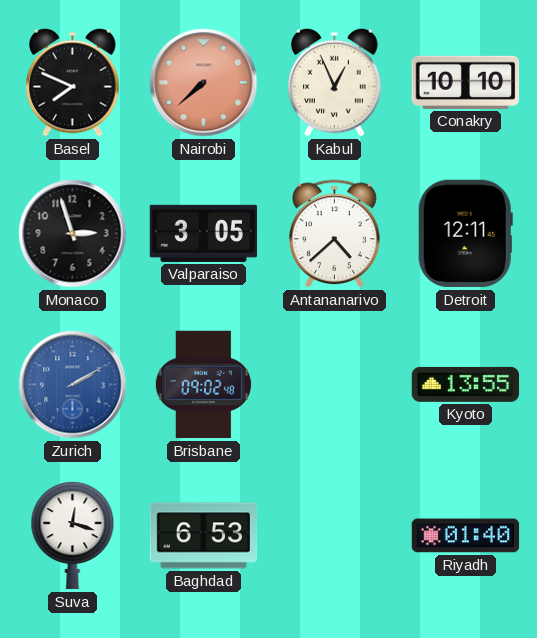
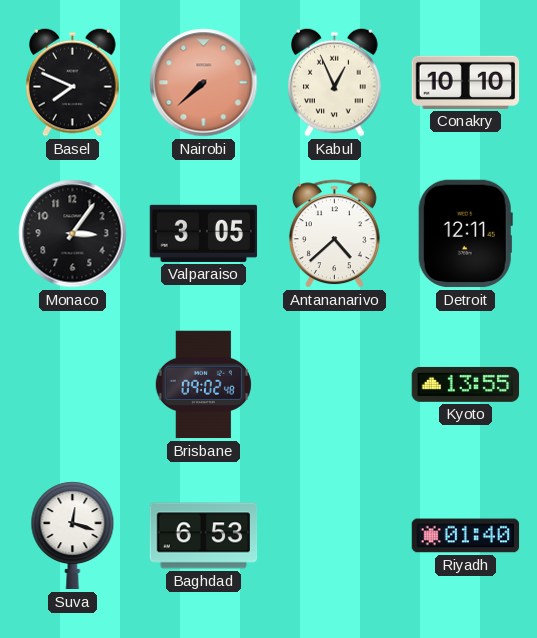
Monaco: 2:57 -> 3:06 (73, 234)
Zurich: 2:10 -> none (73, 385)
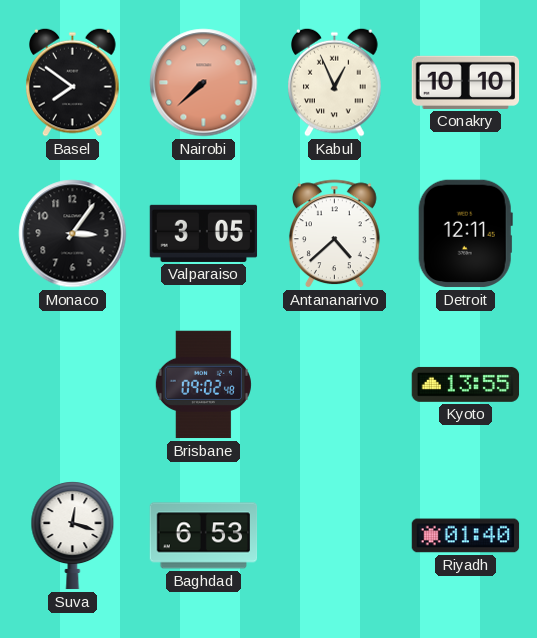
Basel: 7:49 -> 7:51 (73, 82)
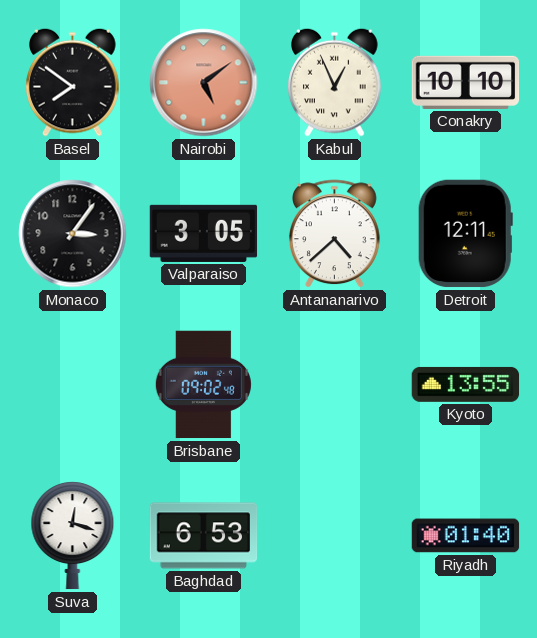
Nairobi: 7:38 -> 5:09 (204, 83)
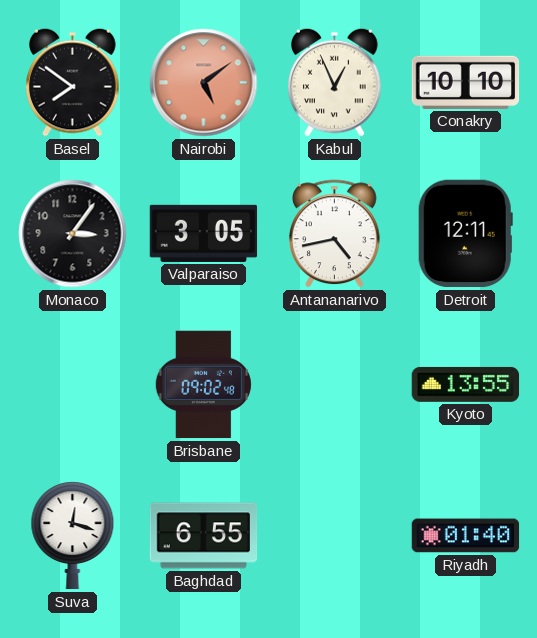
Antananarivo: 4:38 -> 4:43 (334, 234)
Baghdad: 6:53 -> 6:55 (204, 536)
